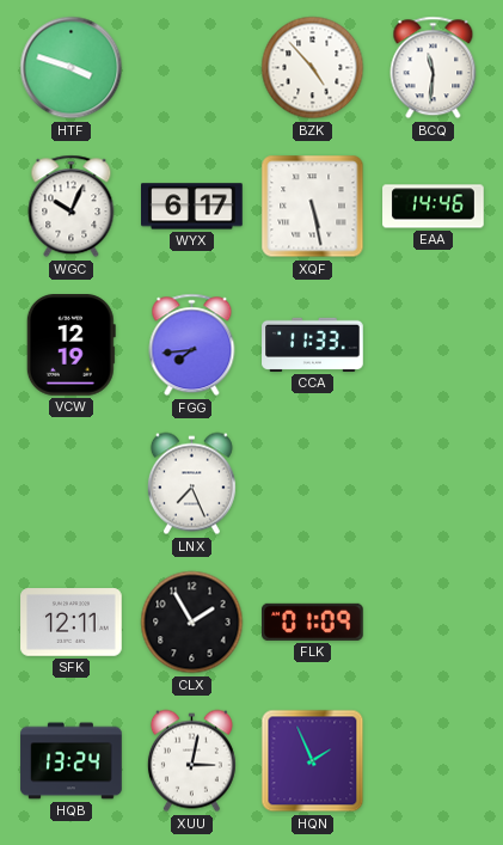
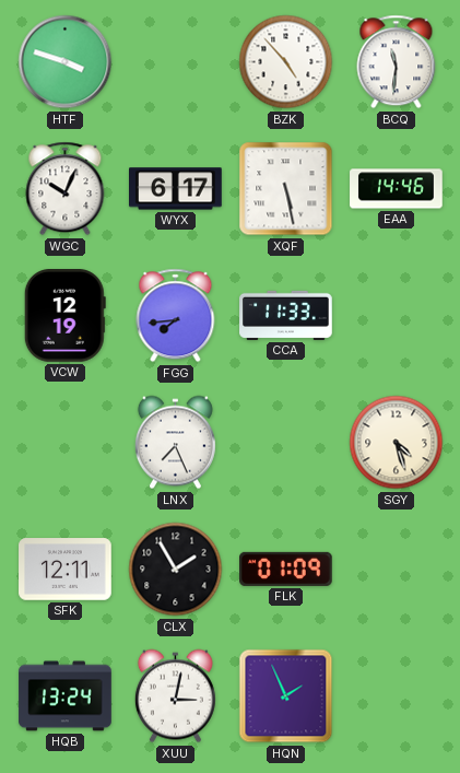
SGY: none -> 4:27 (397, 443)
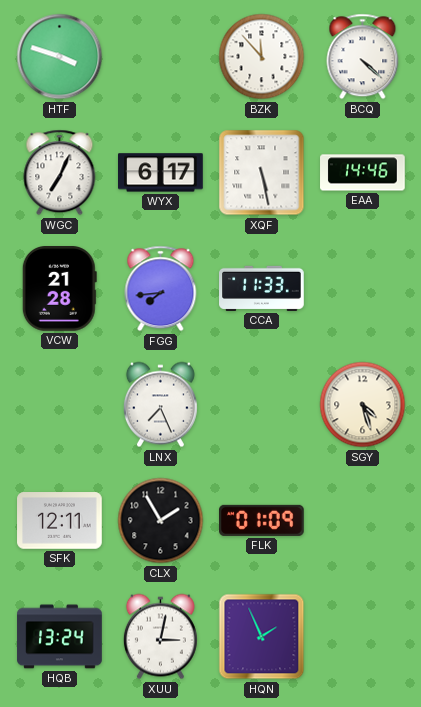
BZK: 4:53 -> 11:53 (262, 57)
BCQ: 11:31 -> 4:22 (363, 57)
WGC: 10:04 -> 7:04 (60, 173)
VCW: 12:19 -> 21:28 (59, 289)
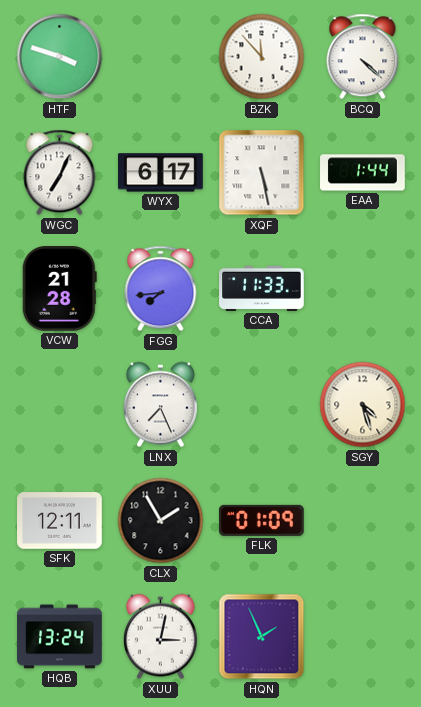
EAA: 14:46 -> 1:44 (363, 173)
